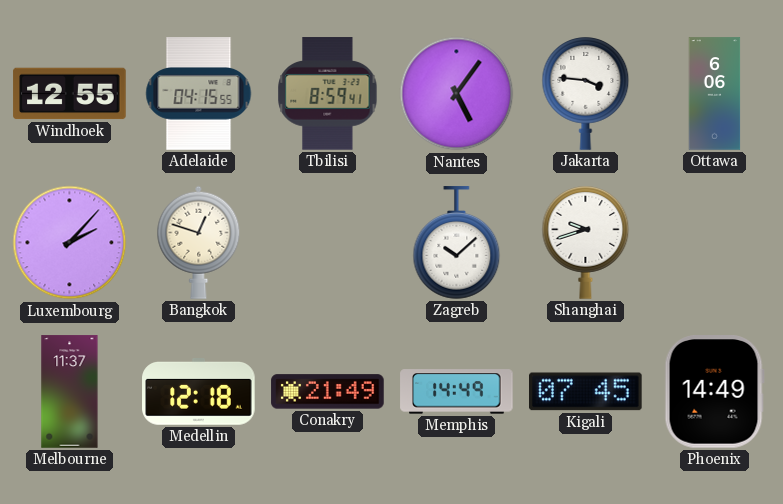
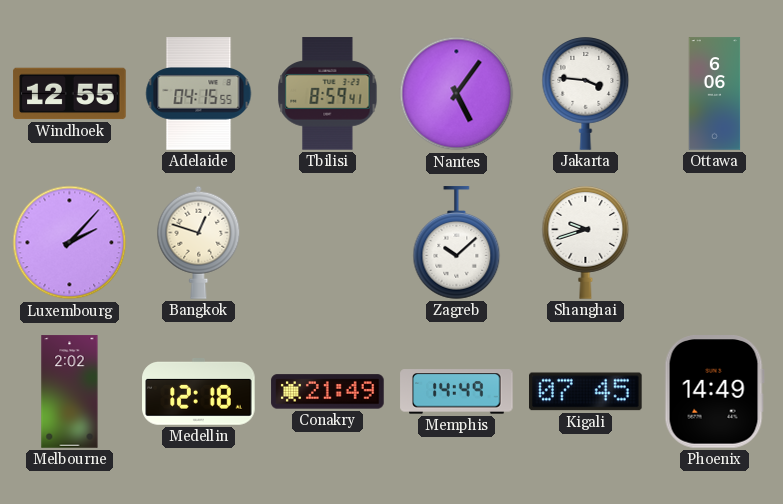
Melbourne: 11:37 -> 2:02 (70, 392)
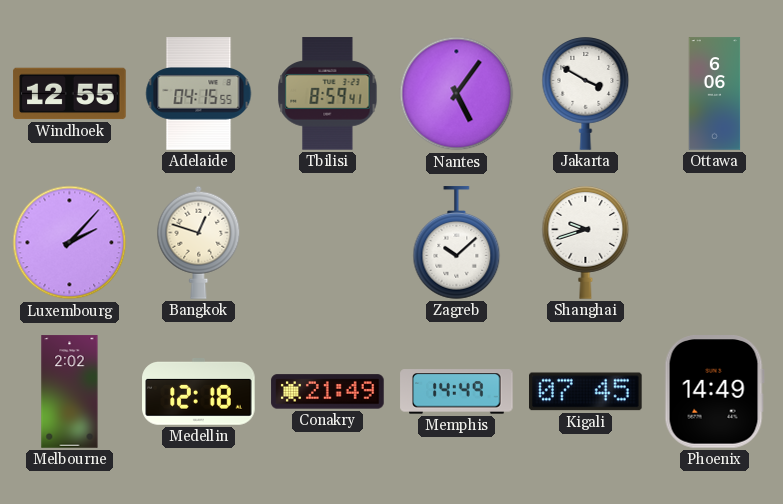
Jakarta: 3:46 -> 3:50 (586, 94)
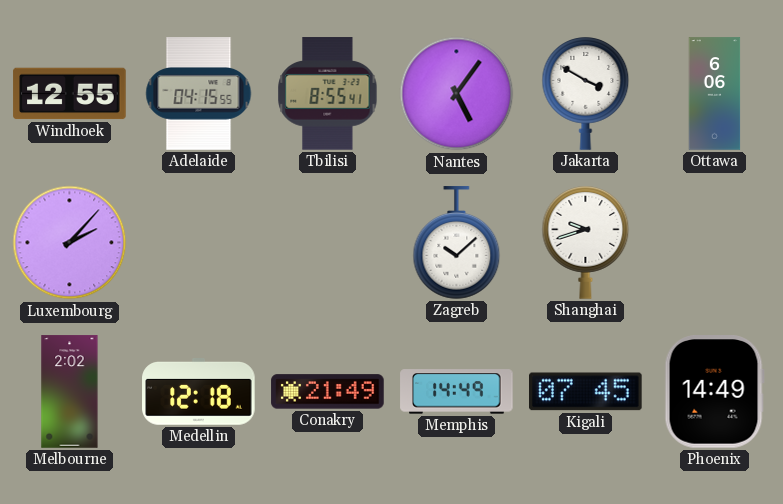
Tbilisi: 8:59 -> 8:55 (328, 94)
Bangkok: 12:48 -> none (199, 242)
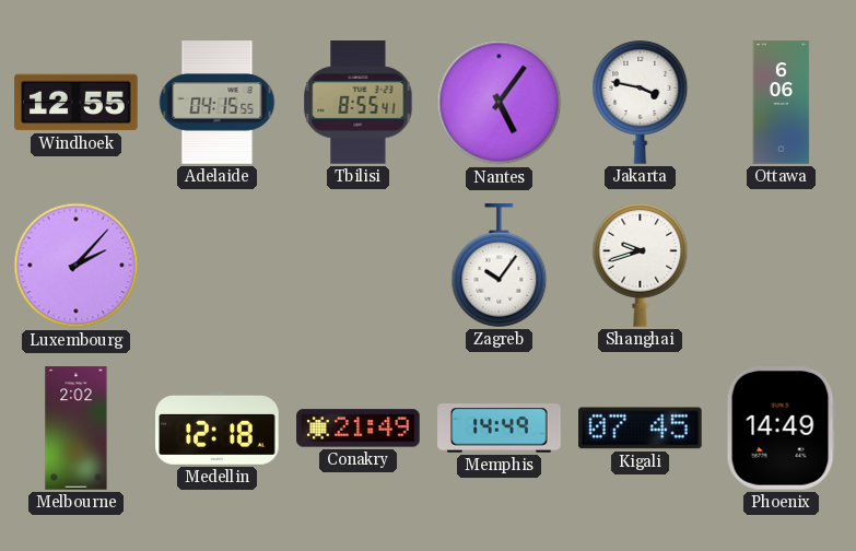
Jakarta: 3:50 -> 3:47 (641, 103)
Zagreb: 10:08 -> 10:06 (500, 266)
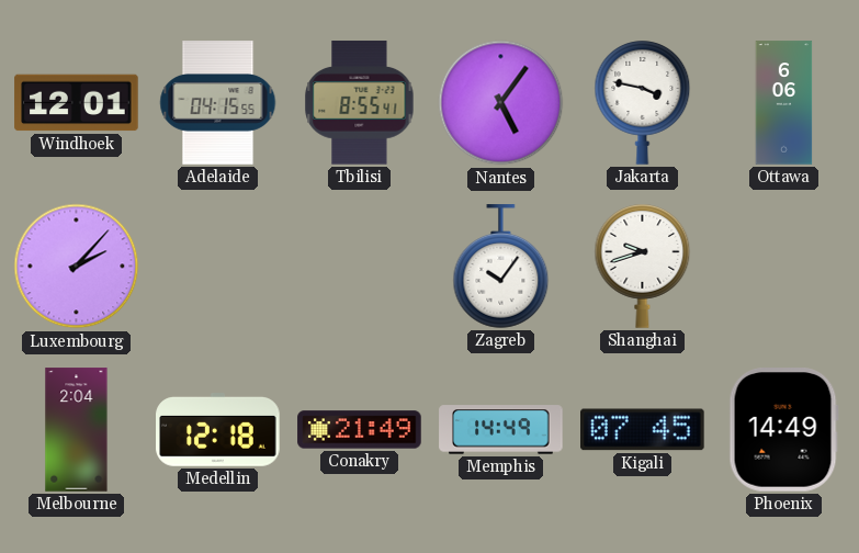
Windhoek: 12:55 -> 12:01 (77, 103)
Melbourne: 2:02 -> 2:04 (77, 430)
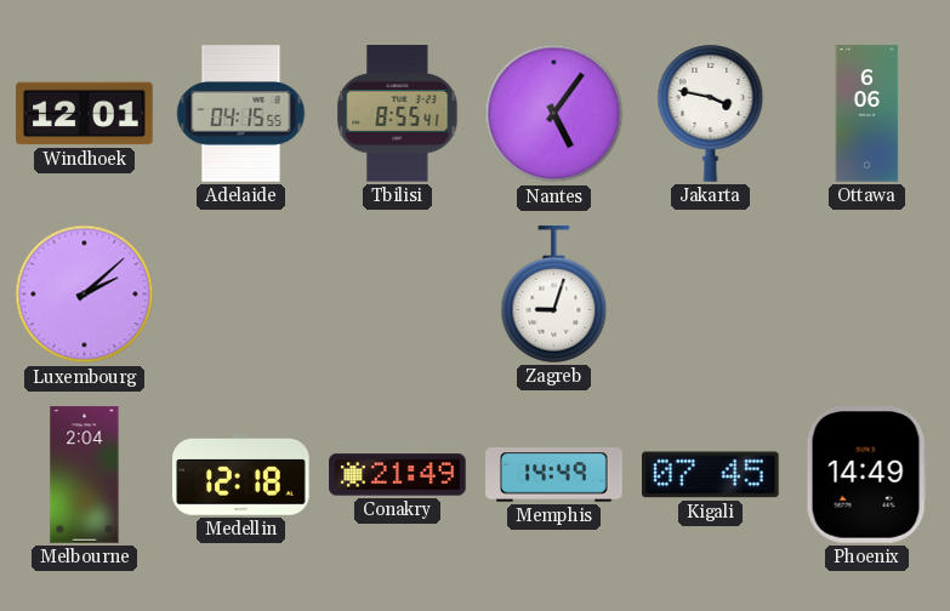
Luxembourg: 2:07 -> 2:08 (85, 295)
Zagreb: 10:06 -> 9:03 (554, 295)
Shanghai: 9:42 -> none (643, 267)
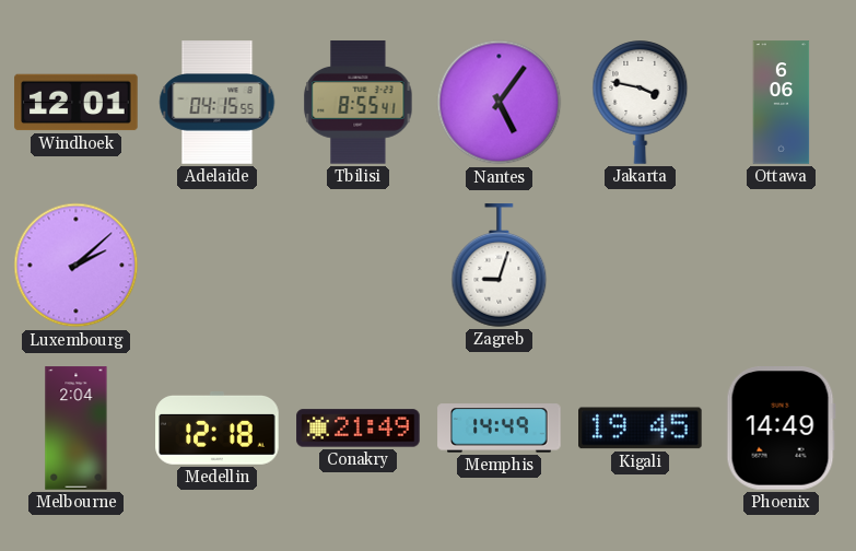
Kigali: 07:45 -> 19:45 (641, 429)
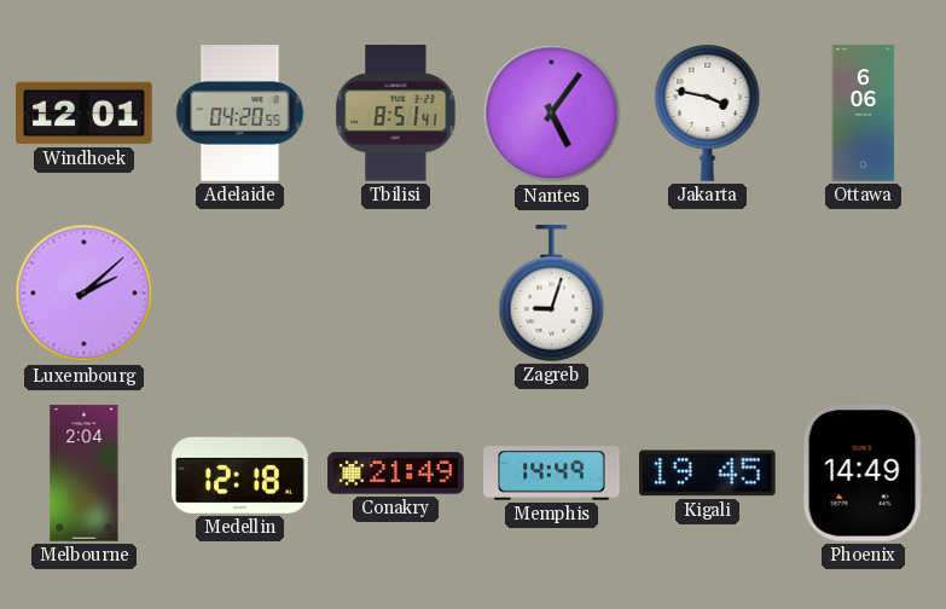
Adelaide: 04:15 -> 04:20 (240, 114)
Tbilisi: 8:55 -> 8:51 (396, 114)
